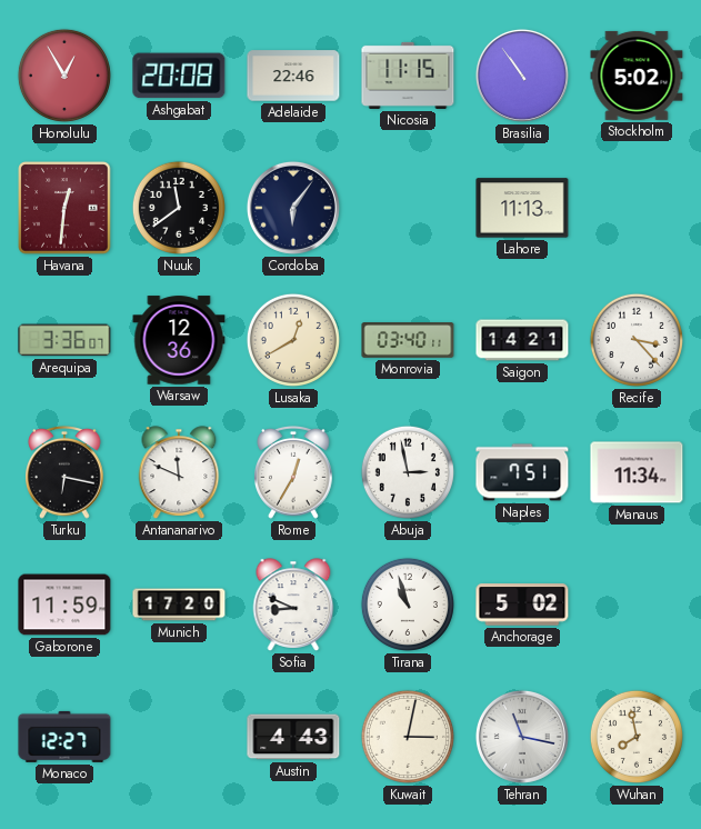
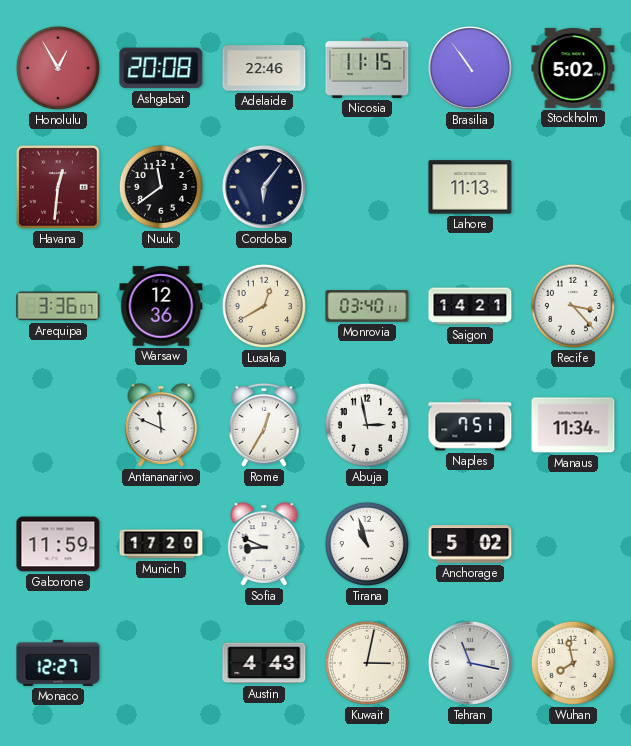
Turku: 6:17 -> none (64, 472)
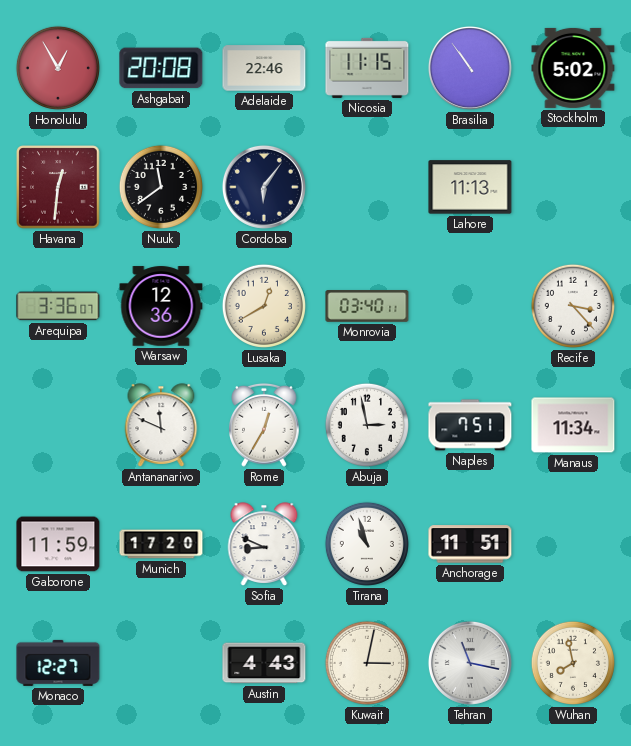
Saigon: 14:21 -> none (470, 306)
Anchorage: 5:02 -> 11:51 (470, 544)
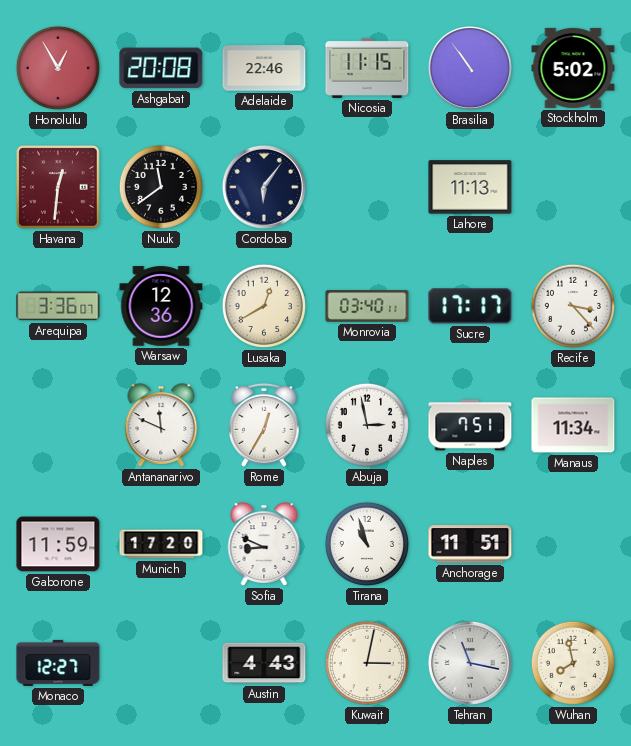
Sucre: none -> 17:17 (470, 306)
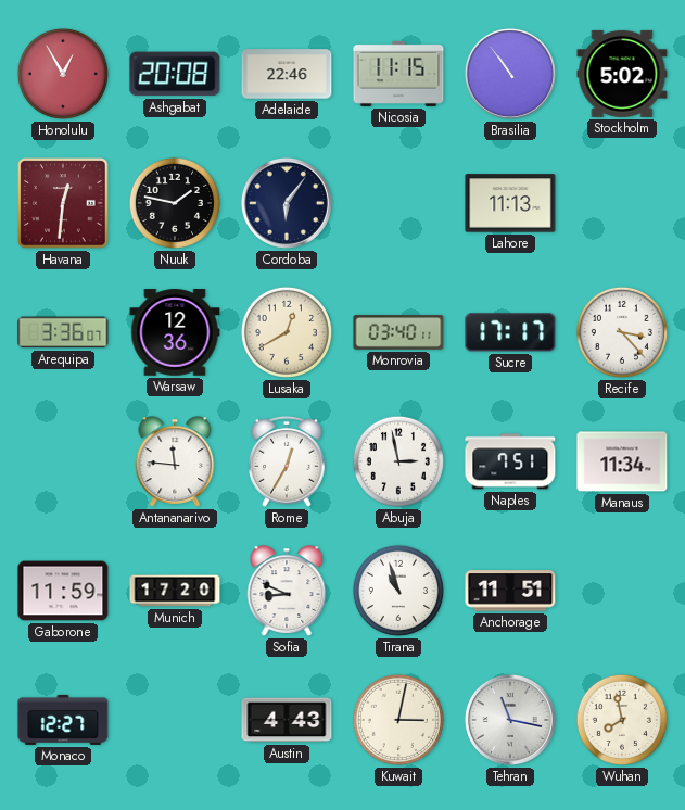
Nuuk: 11:39 -> 1:47 (175, 203)
Antananarivo: 11:49 -> 11:46 (175, 461)
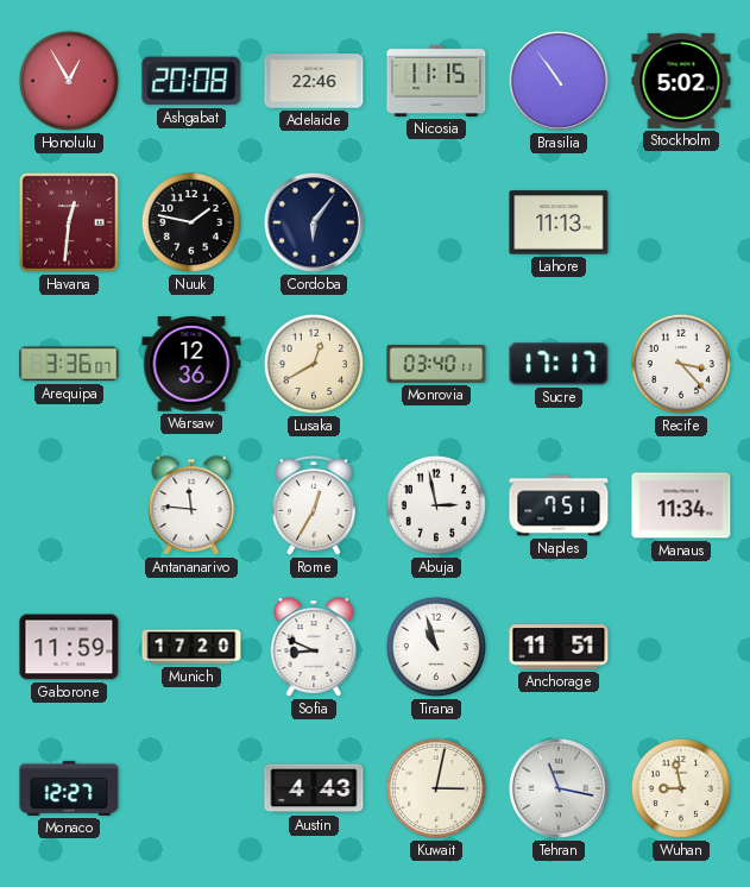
Wuhan: 7:58 -> 8:58 (681, 788)
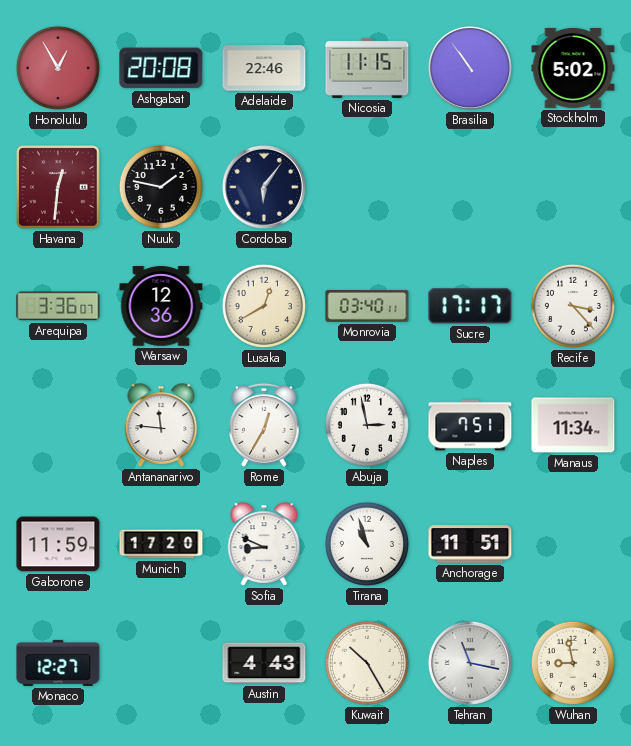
Lahore: 11:13 -> none (559, 222)
Kuwait: 3:02 -> 10:25 (367, 663)
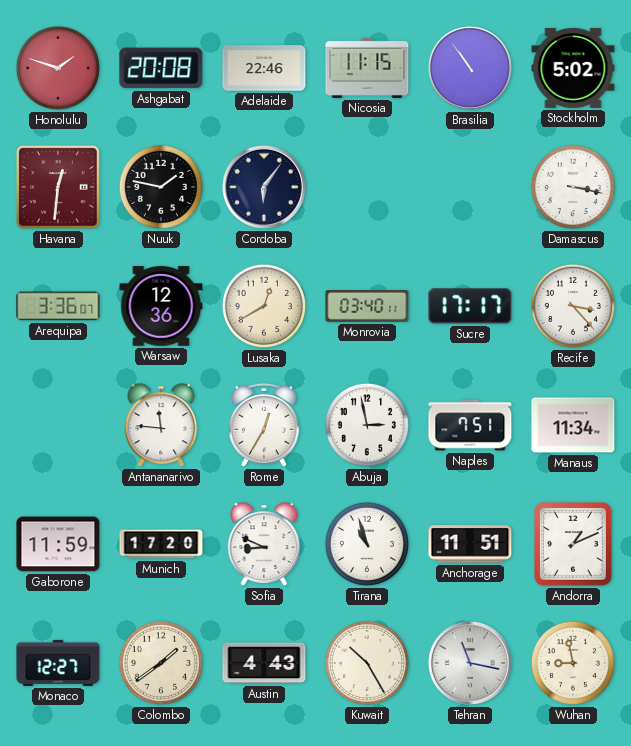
Honolulu: 12:55 -> 1:48 (58, 68)
Damascus: none -> 3:17 (573, 187)
Andorra: none -> 1:11 (573, 544)
Colombo: none -> 1:39 (161, 663)
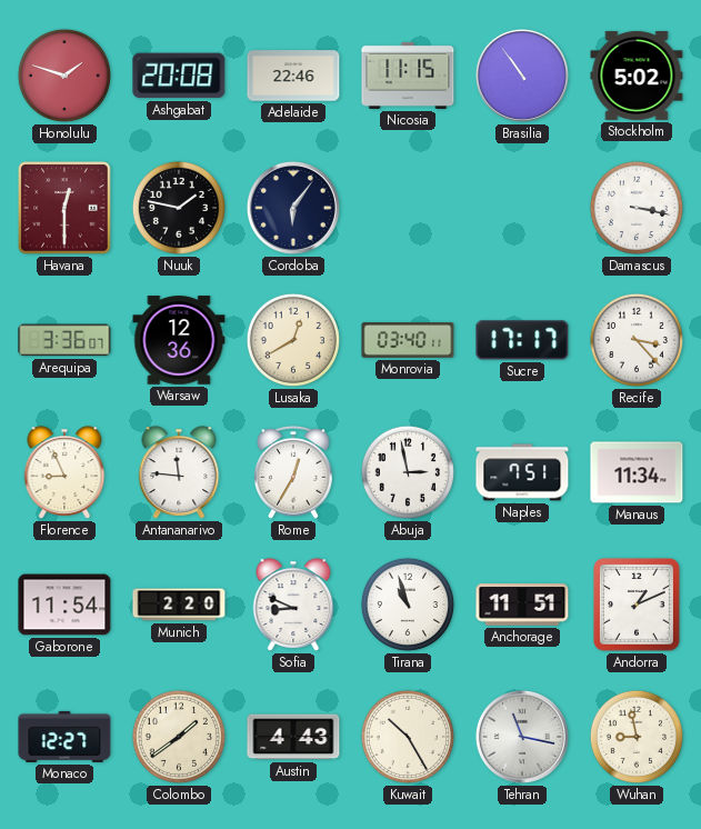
Havana: 12:31 -> 12:30 (64, 208)
Florence: none -> 8:56 (64, 472)
Gaborone: 11:59 -> 11:54 (64, 605)
Munich: 17:20 -> 2:20 (179, 605)
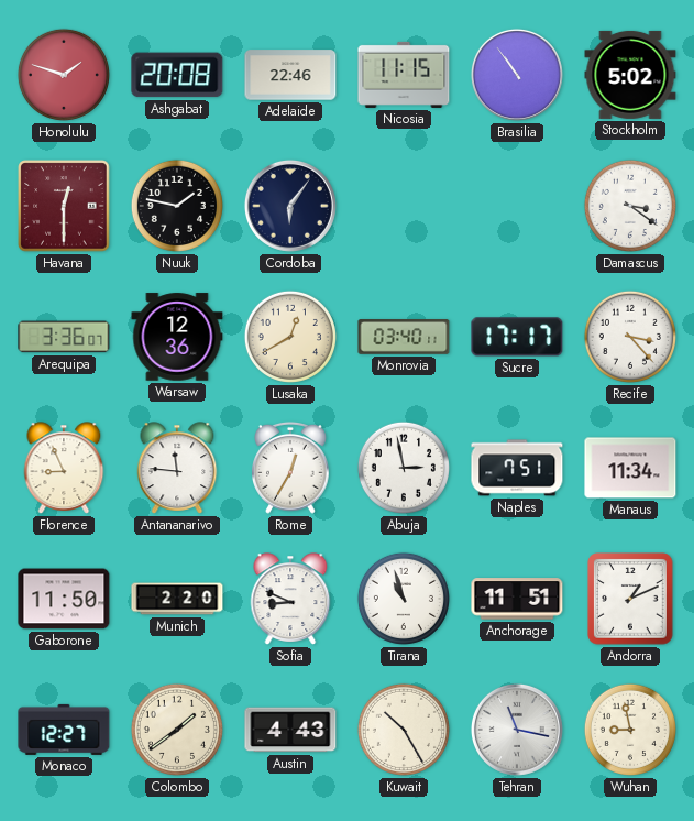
Damascus: 3:17 -> 3:21 (630, 206)
Gaborone: 11:54 -> 11:50 (64, 599)
